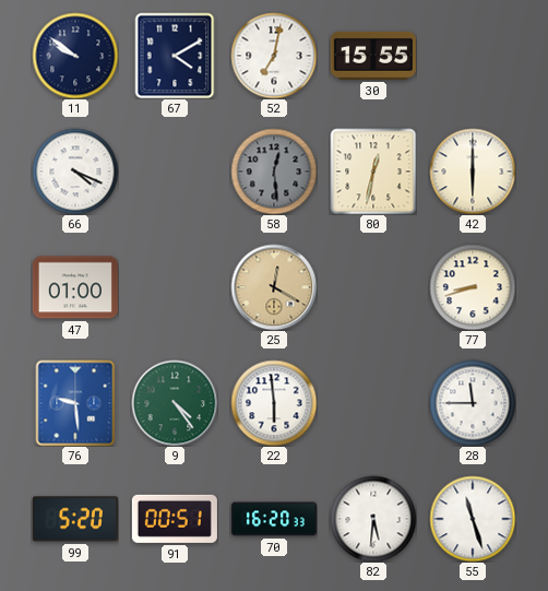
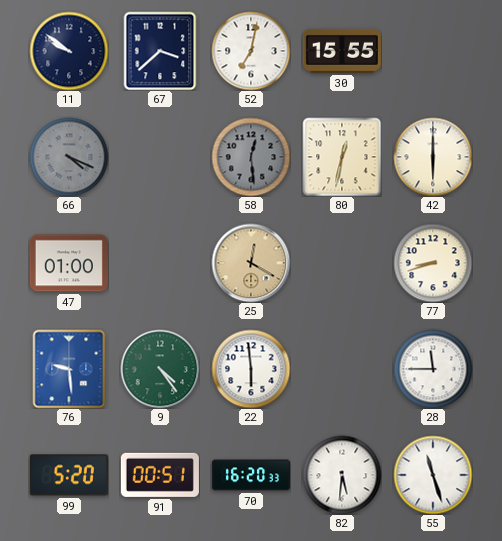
67: 4:10 -> 3:38 (160, 51)
66 dial: white -> grey (69, 157)
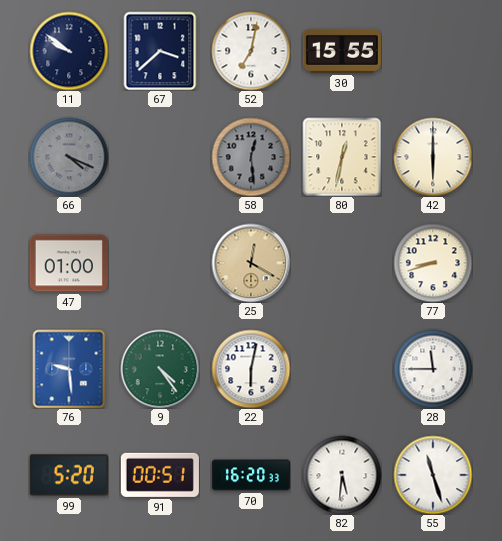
22: 5:59 -> 6:02 (251, 369)
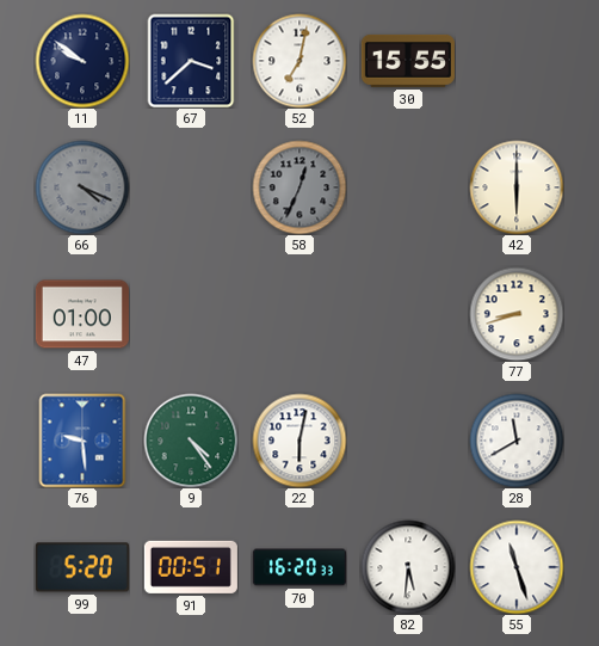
58: 12:29 -> 12:34 (299, 187)
80: 12:32 -> none (342, 157)
25: 12:20 -> none (251, 263)
28: 11:45 -> 11:40 (517, 441)
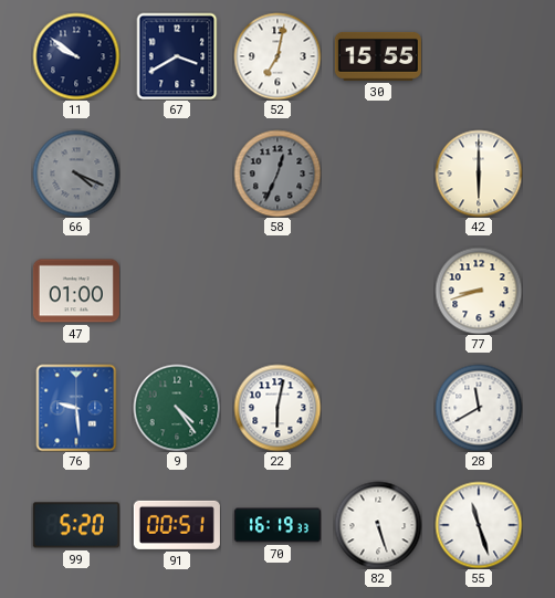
67: 3:38 -> 3:40 (177, 56)
70: 16:20 -> 16:19 (277, 525)
82: 5:31 -> 5:27 (378, 525)
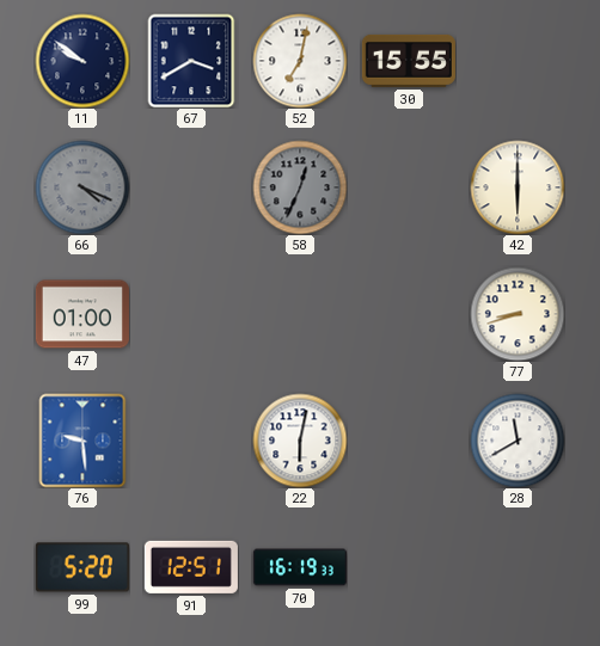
9: 4:24 -> none (177, 408)
91: 00:51 -> 12:51 (191, 567)
82: 5:27 -> none (378, 525)
55: 11:27 -> none (479, 525)
